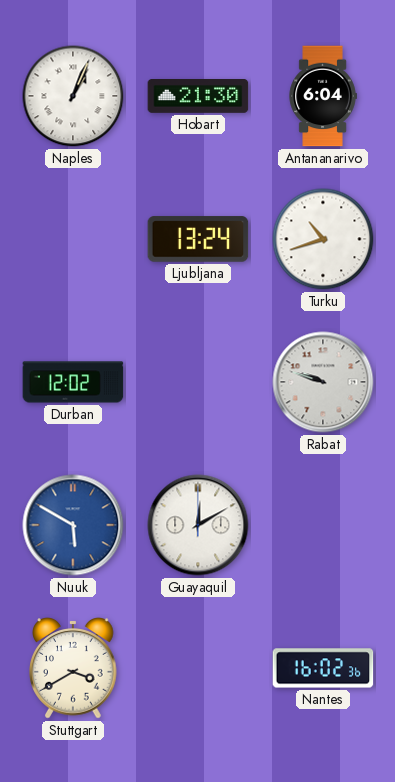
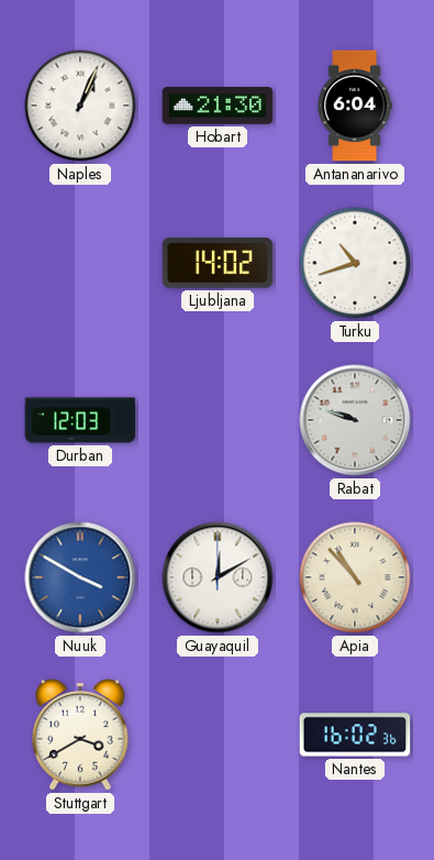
Ljubljana: 13:24 -> 14:02 (218, 263)
Durban: 12:02 -> 12:03 (80, 420)
Nuuk: 5:50 -> 3:50 (80, 577)
Apia: none -> 10:53 (355, 577)
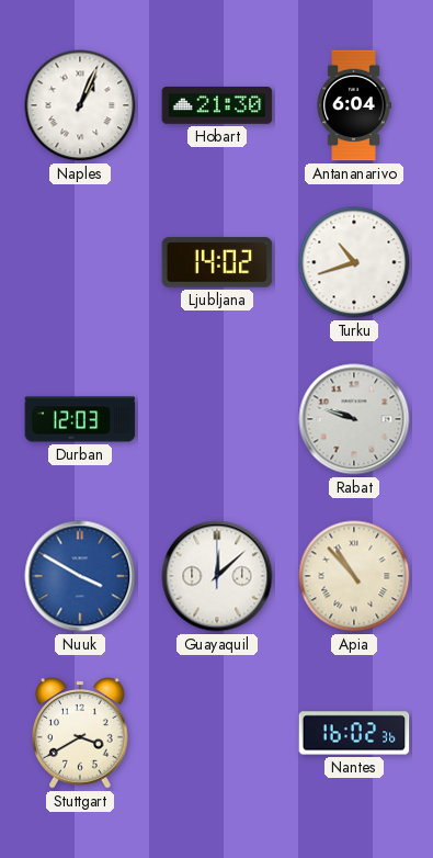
Guayaquil: 12:10 -> 12:08 (217, 576)
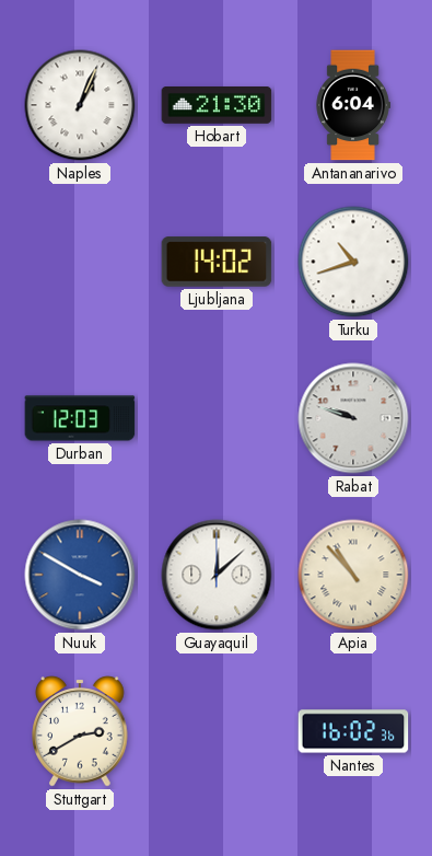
Stuttgart: 3:40 -> 2:40 (80, 731)
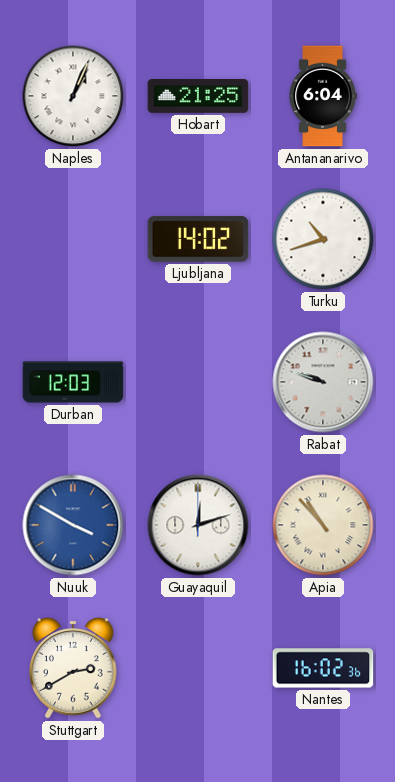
Hobart: 21:30 -> 21:25 (198, 97)
Guayaquil: 12:08 -> 12:12 (198, 525)
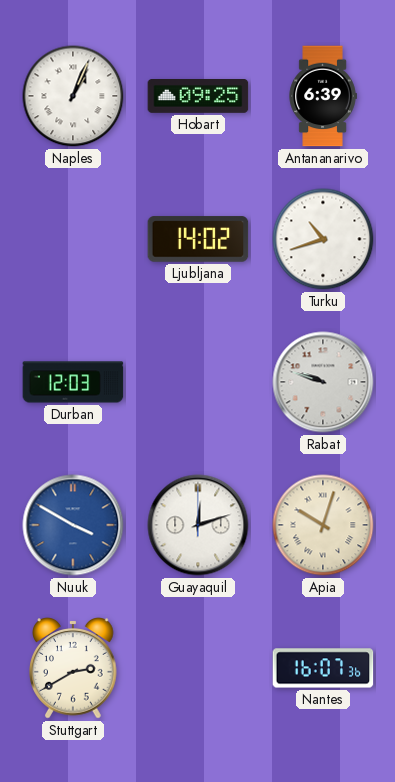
Hobart: 21:25 -> 09:25 (198, 97)
Antananarivo: 6:04 -> 6:39 (323, 96)
Apia: 10:53 -> 10:03 (323, 525)
Nantes: 16:02 -> 16:07 (323, 668)
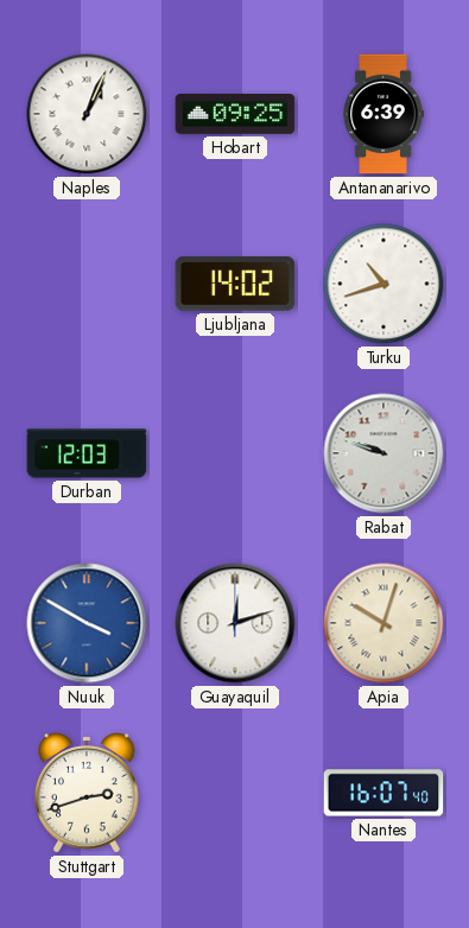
Stuttgart: 2:40 -> 2:42 (87, 793)
Nantes: 16:07:36 -> 16:07:40 (384, 793)
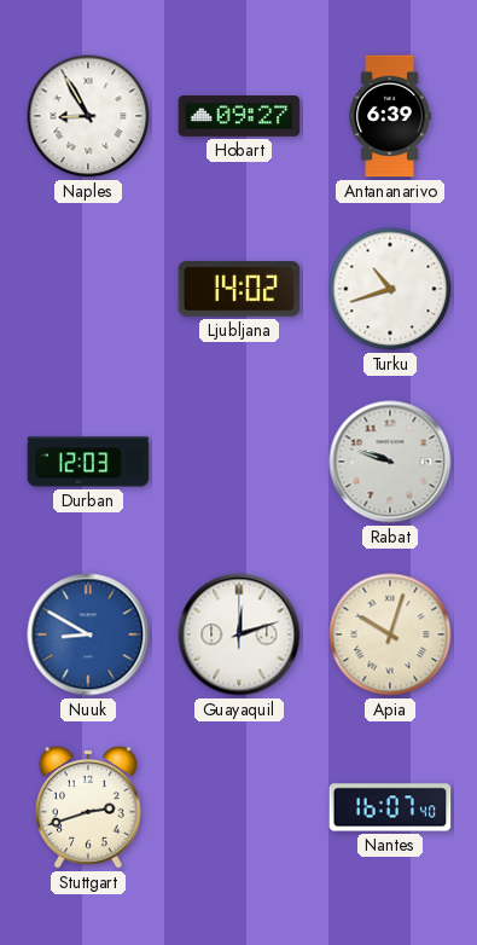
Naples: 1:04 -> 8:55 (88, 116)
Hobart: 09:25 -> 09:27 (239, 117)
Nuuk: 3:50 -> 8:50 (88, 634)
